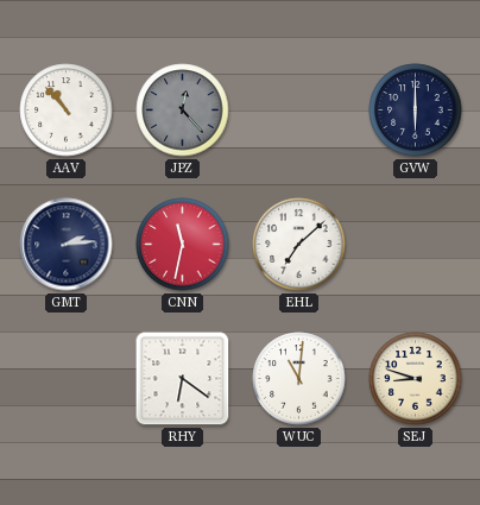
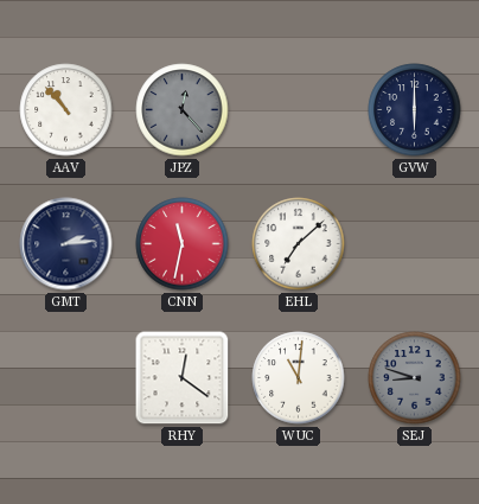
RHY: 6:21 -> 12:21 (183, 378)
SEJ dial: cream -> grey (415, 378)
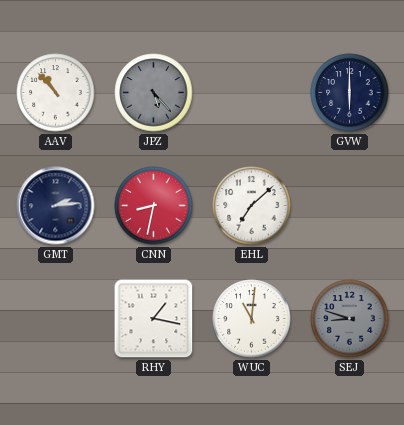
JPZ: 12:23 -> 5:23 (154, 93)
CNN: 11:32 -> 8:32 (154, 206)
RHY: 12:21 -> 1:17 (154, 319)
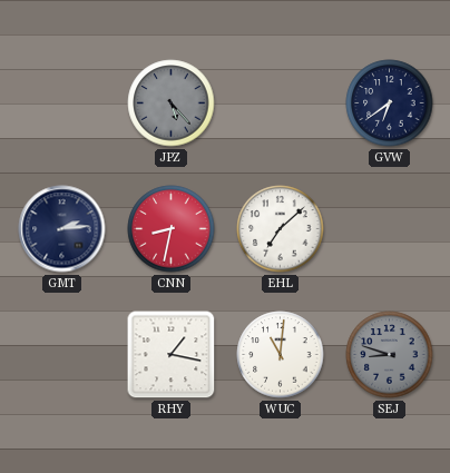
AAV: 10:53 -> none (56, 93)
GVW: 6:00 -> 6:39 (390, 104)
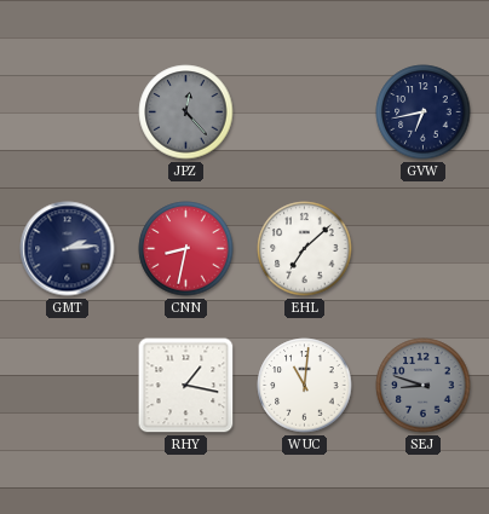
JPZ: 5:23 -> 12:23 (186, 112)
GVW: 6:39 -> 6:43 (424, 112)
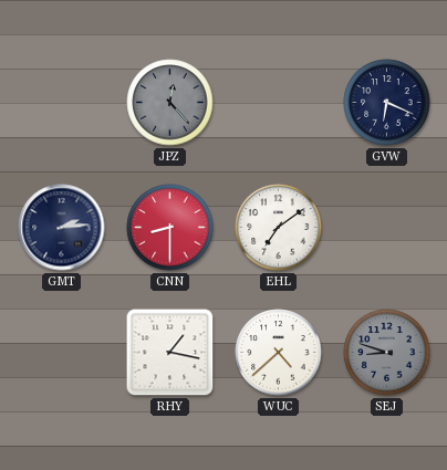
GVW: 6:43 -> 6:19 (387, 103)
CNN: 8:32 -> 8:30 (170, 228)
EHL: 7:08 -> 7:09 (279, 228)
WUC: 11:01 -> 4:38 (279, 353)
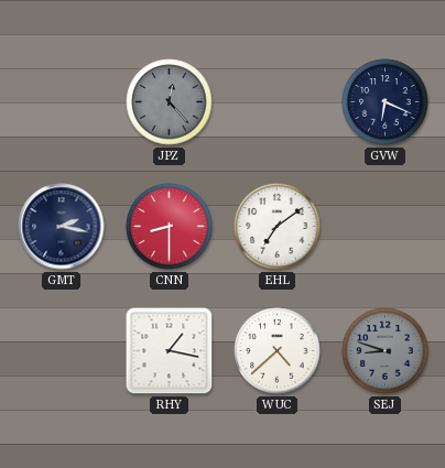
GMT: 2:14 -> 2:17 (62, 227)
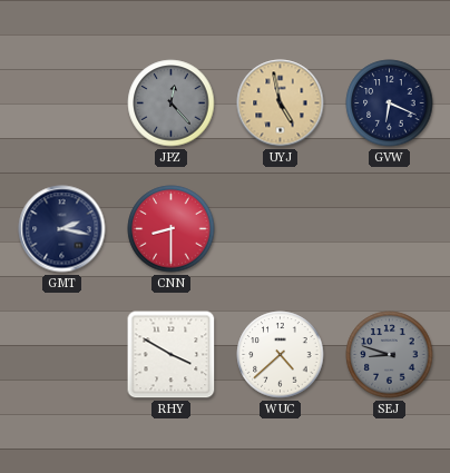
UYJ: none -> 4:58 (281, 104)
EHL: 7:09 -> none (278, 227)
RHY: 1:17 -> 3:50 (172, 355)
